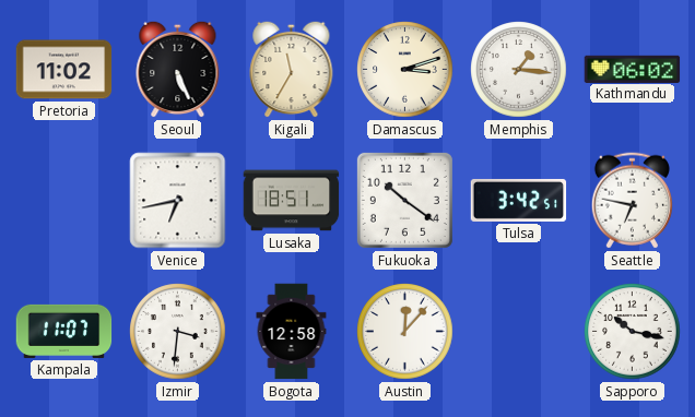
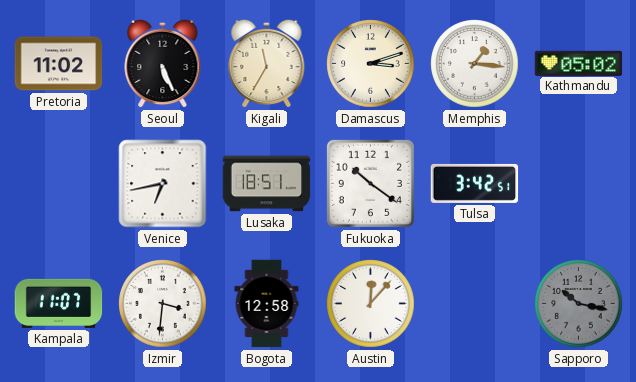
Kathmandu: 06:02 -> 05:02 (579, 63)
Seattle: 6:47 -> none (632, 201)
Sapporo dial: white -> grey (579, 304)
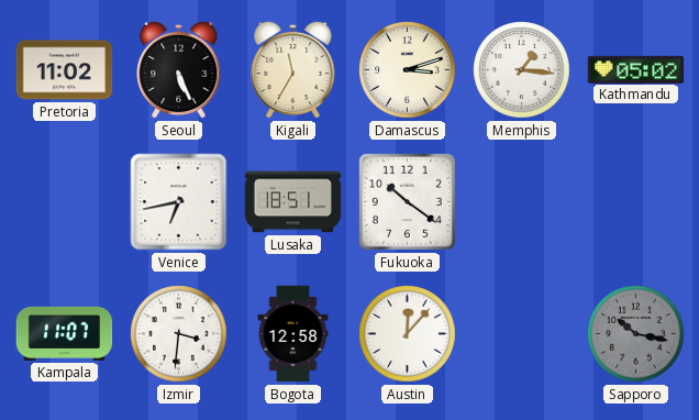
Tulsa: 3:42 -> none (475, 183)
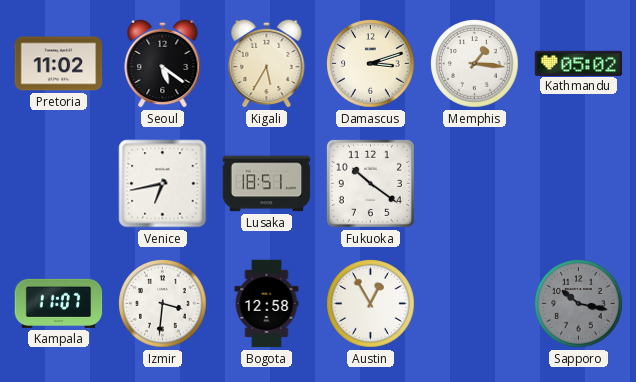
Seoul: 5:26 -> 5:21 (163, 63)
Kigali: 11:35 -> 5:35 (267, 63)
Austin: 12:07 -> 12:55 (371, 304)
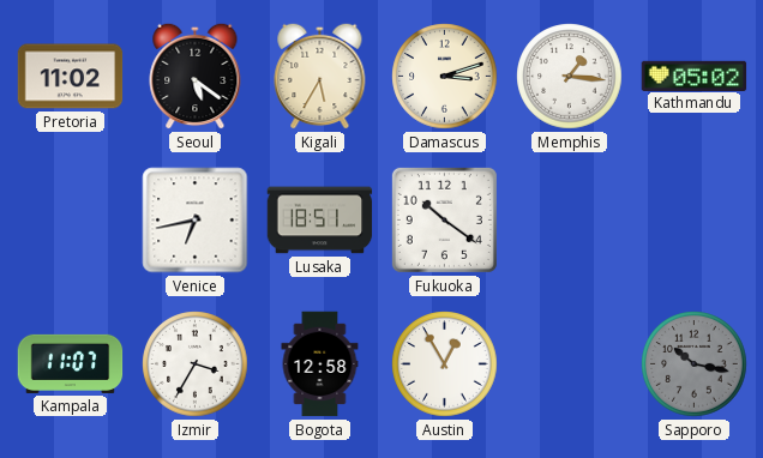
Izmir: 3:31 -> 3:35 (196, 364)
